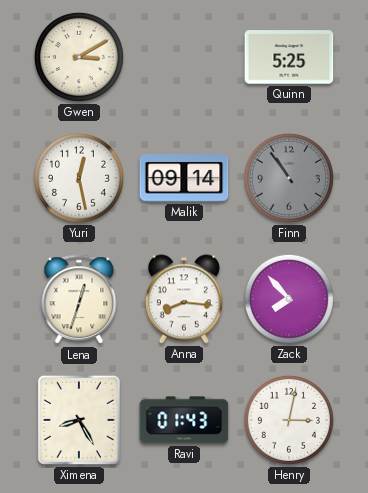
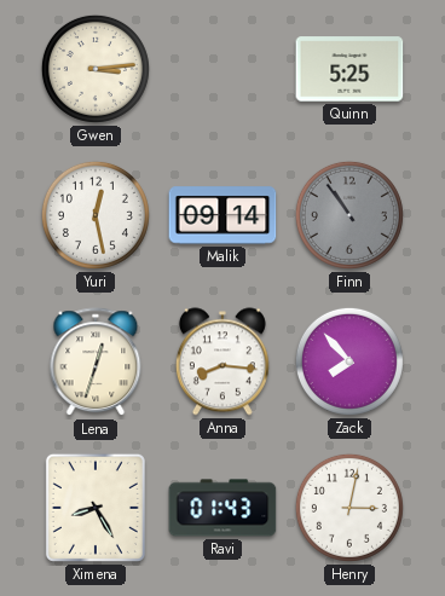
Gwen: 3:10 -> 3:14 (96, 69)
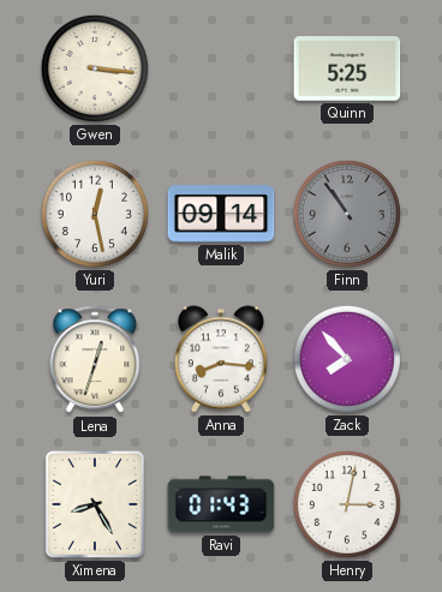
Gwen: 3:14 -> 3:16 (95, 68)
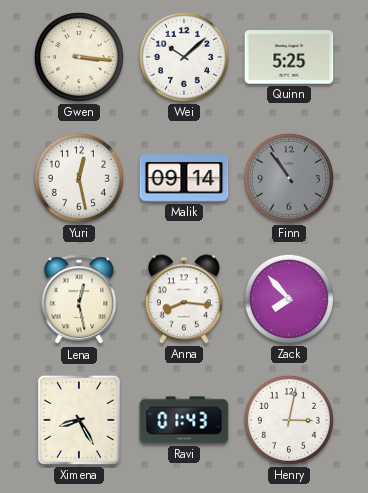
Wei: none -> 10:08 (184, 57)
Lena: 12:33 -> 12:28 (79, 300)
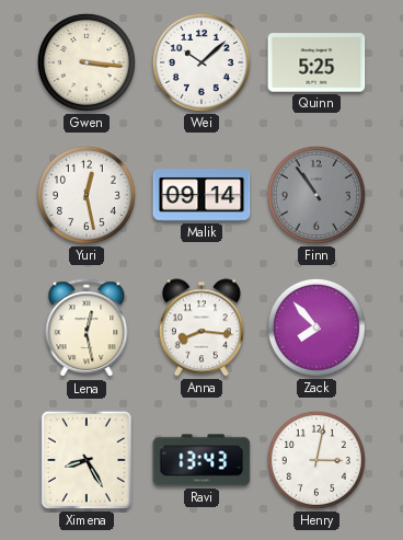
Ravi: 01:43 -> 13:43 (201, 460)
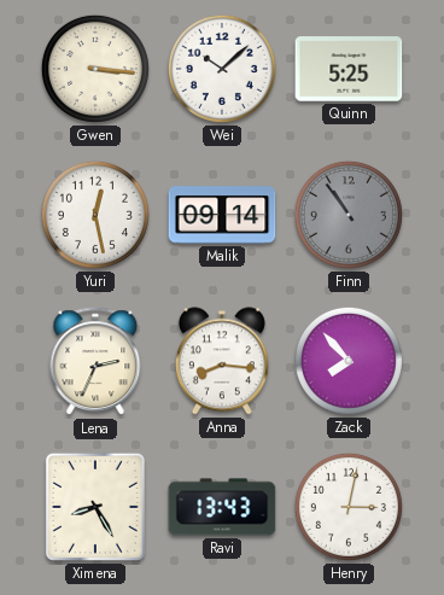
Lena: 12:28 -> 2:34 (95, 362)
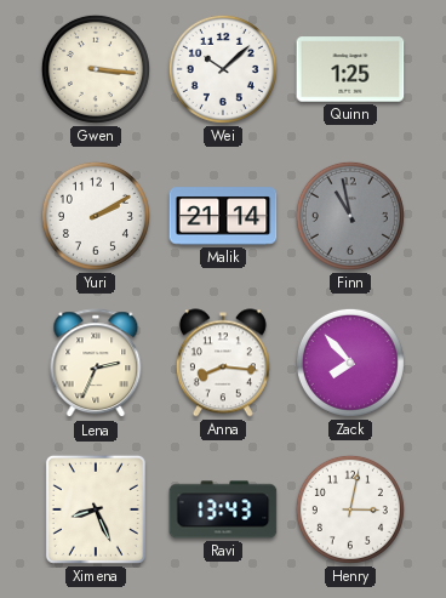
Quinn: 5:25 -> 1:25 (350, 69)
Yuri: 12:28 -> 2:10 (96, 216)
Malik: 09:14 -> 21:14 (223, 216)
Finn: 10:54 -> 10:58 (350, 216)
Ximena: 8:25 -> 8:26 (96, 509)
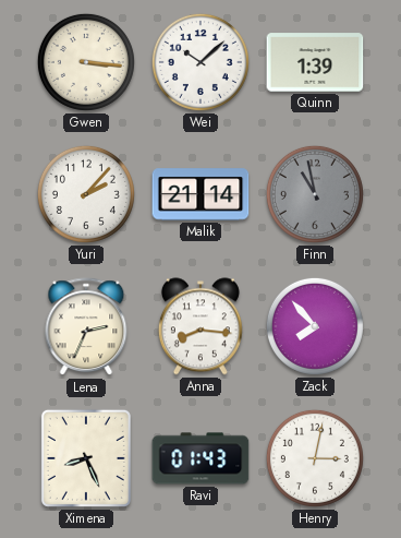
Quinn: 1:25 -> 1:39 (315, 62)
Yuri: 2:10 -> 2:07 (86, 194)
Ravi: 13:43 -> 01:43 (200, 458)
